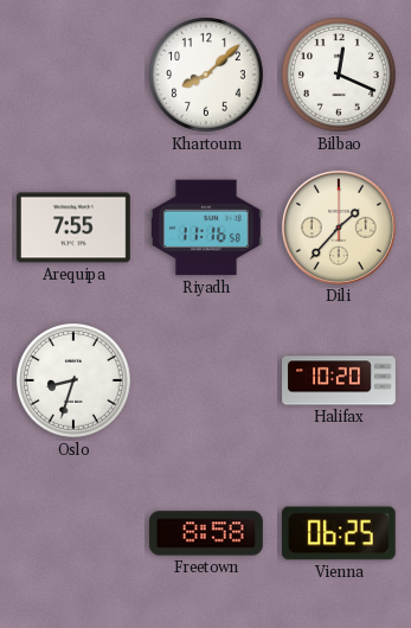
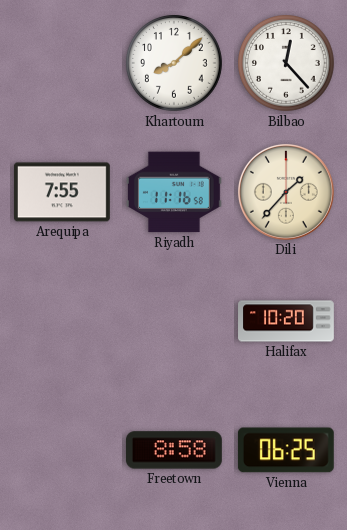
Bilbao: 12:19 -> 12:23 (287, 64)
Oslo: 8:33 -> none (75, 382)
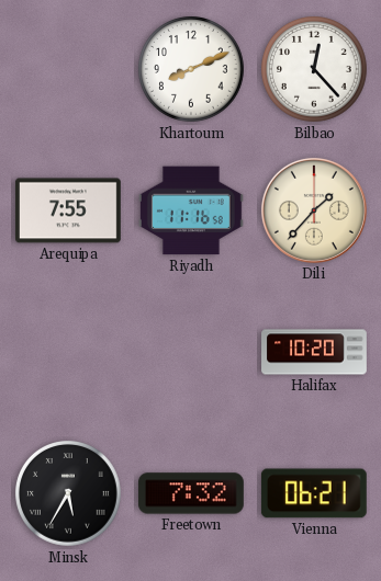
Khartoum: 8:08 -> 8:11 (192, 70)
Minsk: none -> 5:35 (69, 494)
Freetown: 8:58 -> 7:32 (191, 493)
Vienna: 06:25 -> 06:21 (314, 493)
